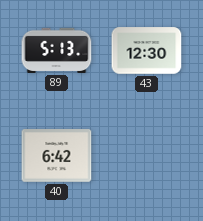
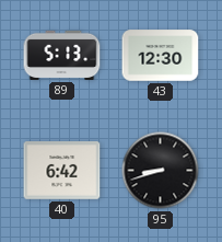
95: none -> 8:42 (161, 171)
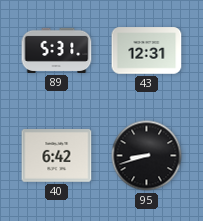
89: 5:13 -> 5:31 (57, 50)
43: 12:30 -> 12:31 (147, 51)
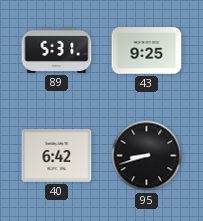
43: 12:31 -> 9:25 (147, 51)
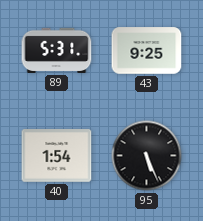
40: 6:42 -> 1:54 (57, 156)
95: 8:42 -> 5:26 (147, 156)
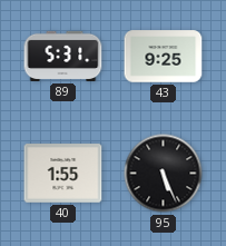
40: 1:54 -> 1:55 (63, 174)
